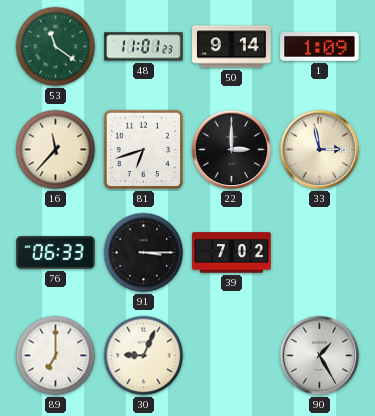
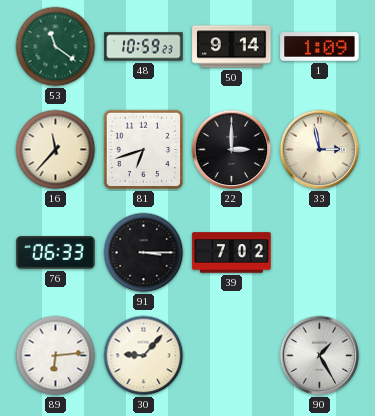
48: 11:01 -> 10:59 (144, 47)
89: 7:00 -> 6:14 (56, 356)
30: 9:04 -> 9:07 (144, 356)
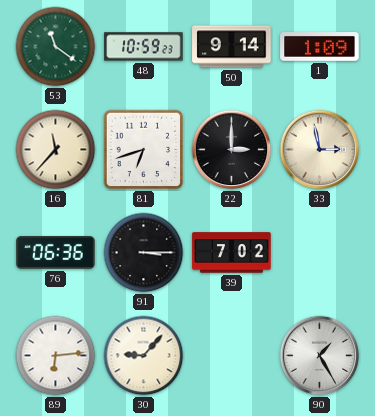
76: 06:33 -> 06:36 (56, 253)
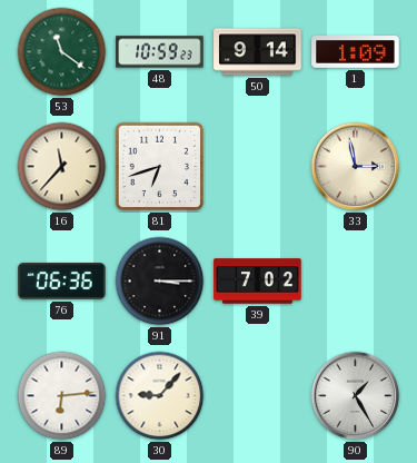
22: 3:00 -> none (232, 150)
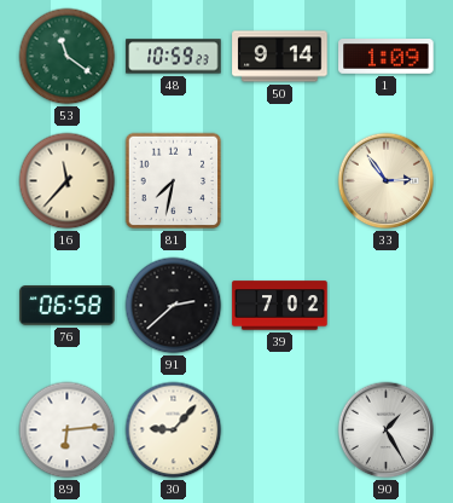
81: 6:42 -> 7:32 (174, 181)
33: 2:58 -> 2:54 (387, 181)
76: 06:36 -> 06:58 (68, 306)
91: 3:15 -> 2:38 (174, 306)
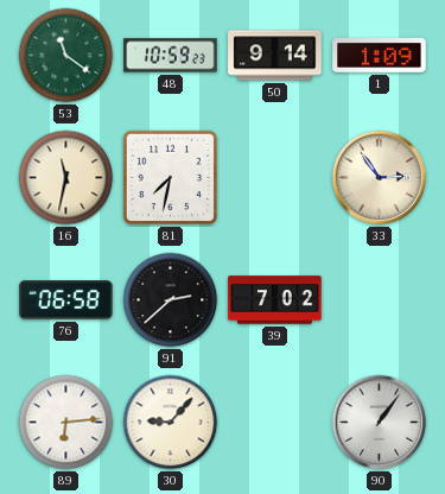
16: 11:37 -> 11:32 (66, 178)
90: 1:25 -> 1:06 (380, 423)
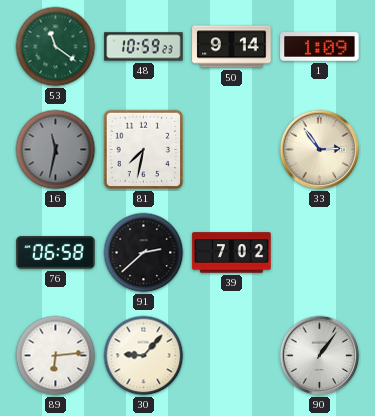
16 dial: cream -> grey (56, 150)
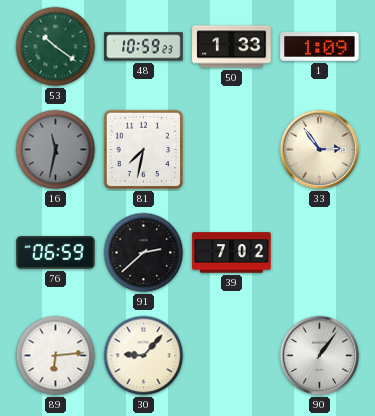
53: 11:21 -> 10:21 (56, 47)
50: 9:14 -> 1:33 (232, 47)
76: 06:58 -> 06:59 (56, 253)
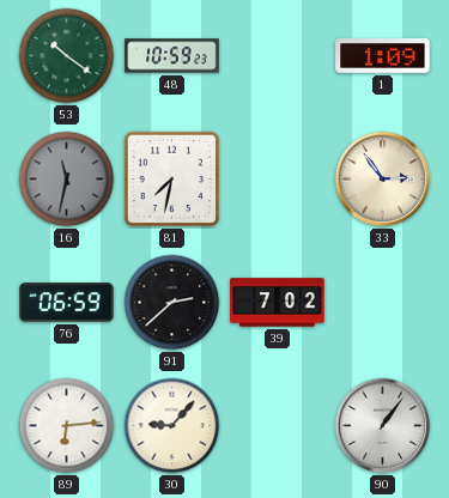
50: 1:33 -> none (232, 47)
